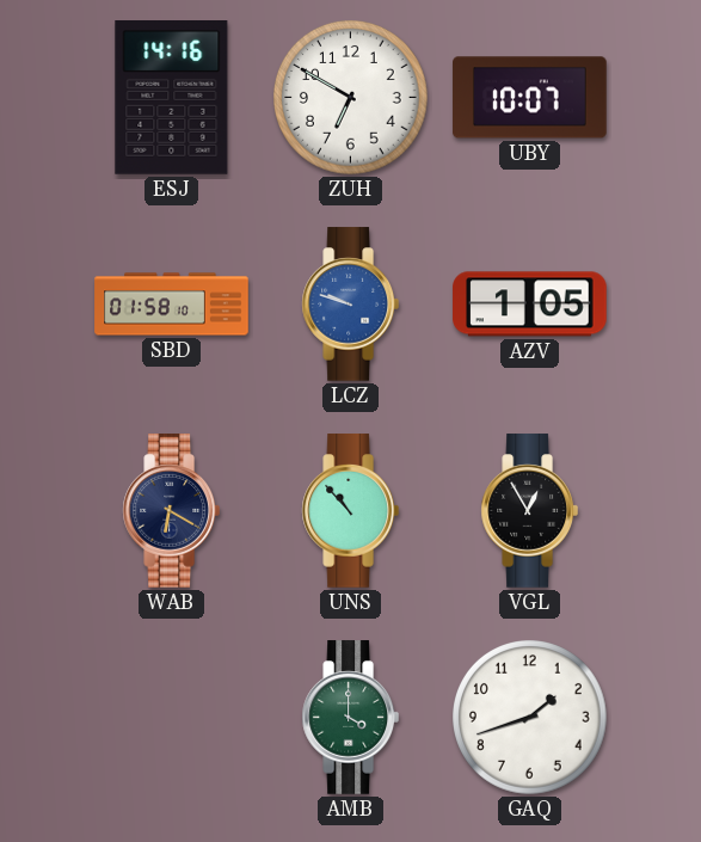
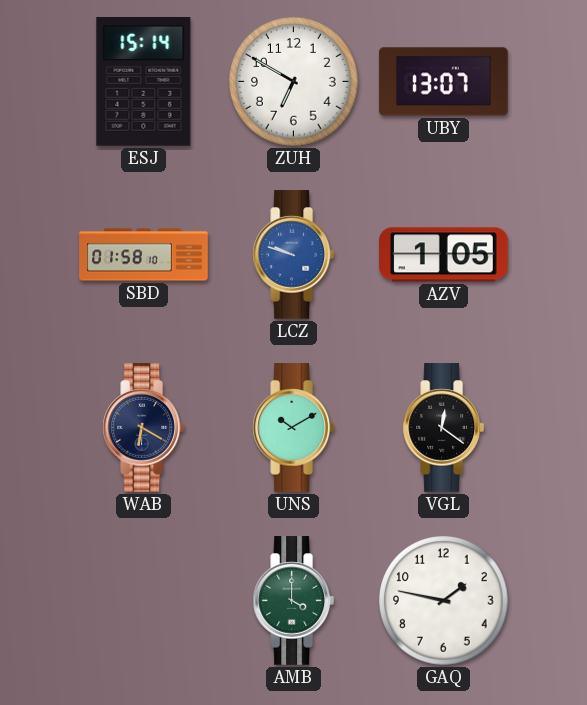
ESJ: 14:16 -> 15:14 (144, 82)
UBY: 10:07 -> 13:07 (444, 82)
UNS: 10:53 -> 10:10 (293, 428)
VGL: 12:55 -> 12:21 (443, 428)
GAQ: 1:42 -> 1:47 (444, 601)
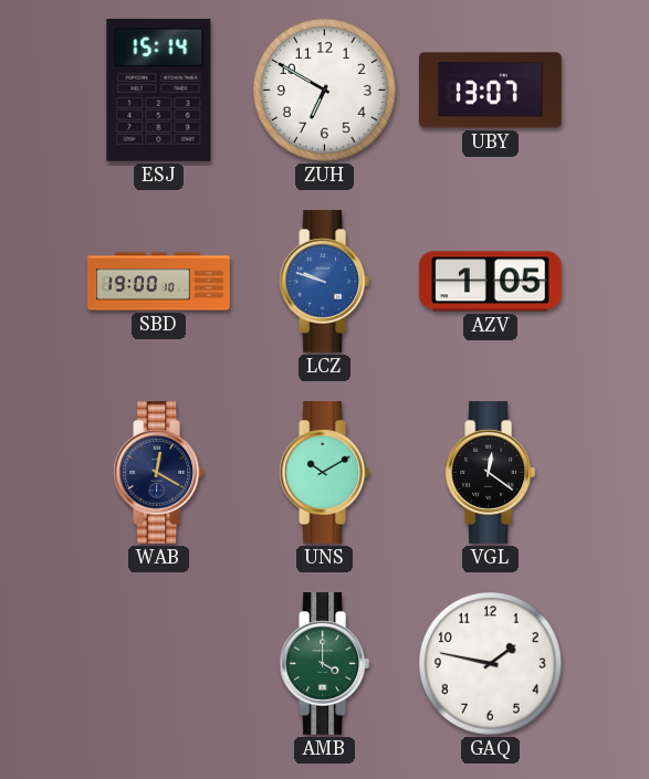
SBD: 01:58 -> 19:00 (159, 282)
WAB: 6:20 -> 12:20 (158, 473)
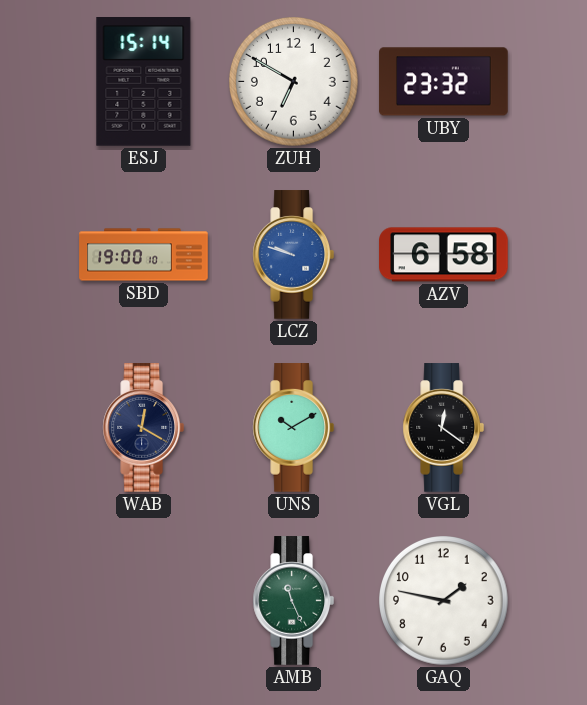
UBY: 13:07 -> 23:32 (444, 82)
AZV: 1:05 -> 6:58 (444, 255)
AMB: 4:00 -> 11:26 (293, 601)
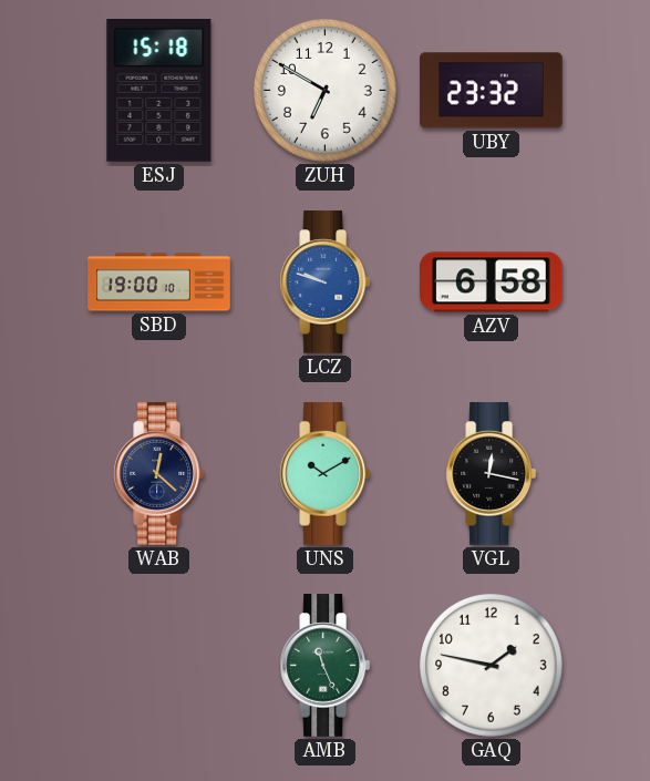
ESJ: 15:14 -> 15:18 (159, 91)
WAB: 12:20 -> 12:22 (158, 474)
VGL: 12:21 -> 12:17 (491, 474)
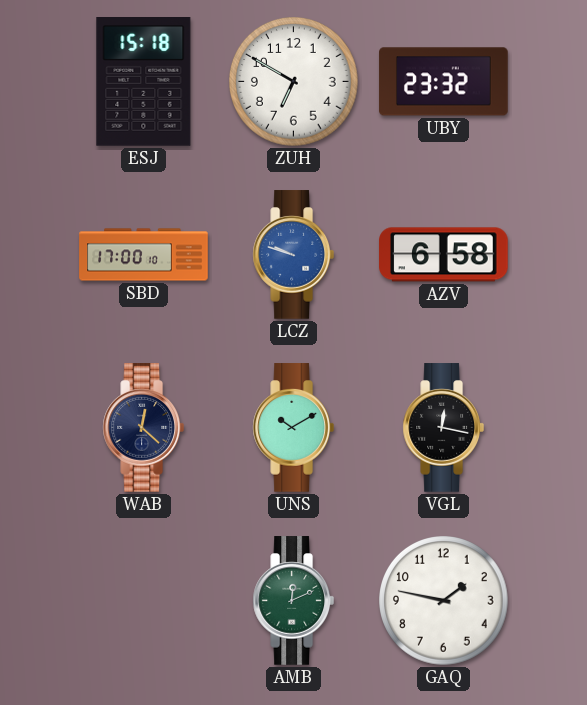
SBD: 19:00 -> 17:00 (144, 255)
AMB: 11:26 -> 12:11 (293, 601)
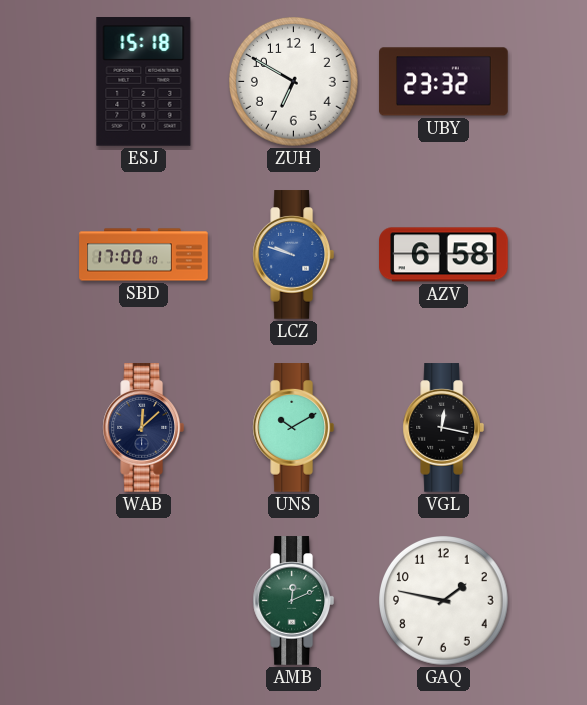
WAB: 12:22 -> 12:08 (143, 428)
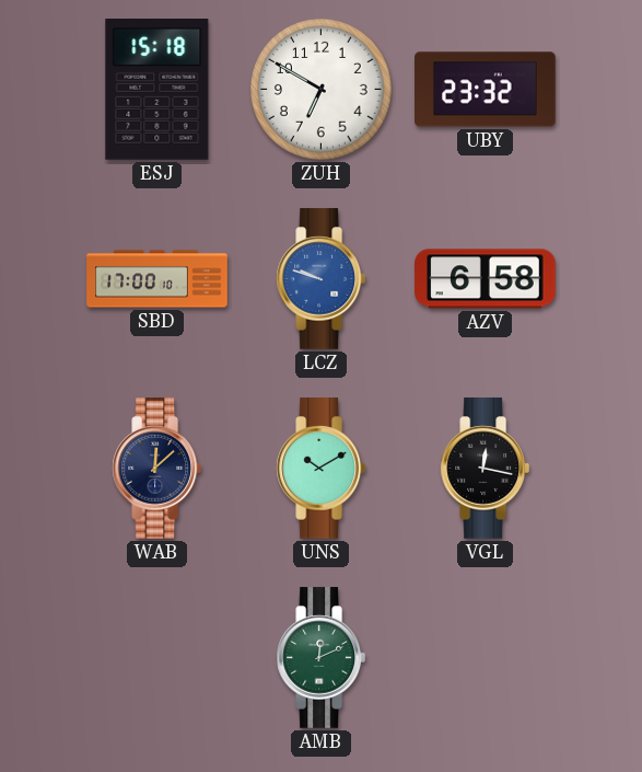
GAQ: 1:47 -> none (444, 601)
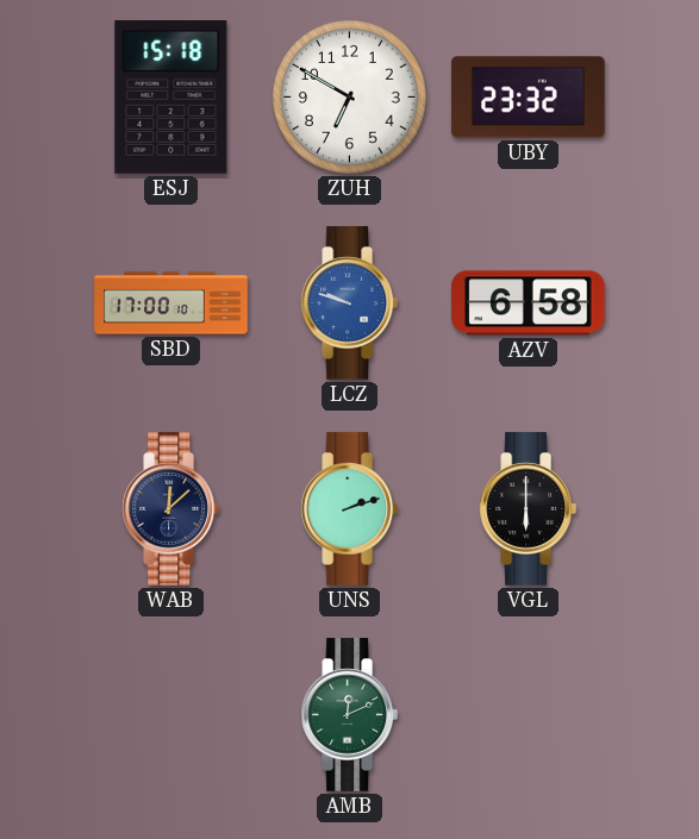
UNS: 10:10 -> 2:12 (349, 509)
VGL: 12:17 -> 6:00 (528, 509)
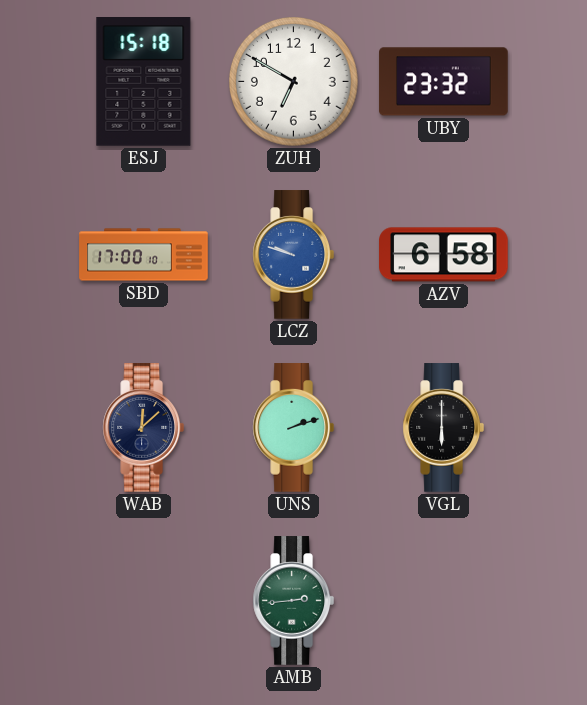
AMB: 12:11 -> 2:44 (293, 601)
